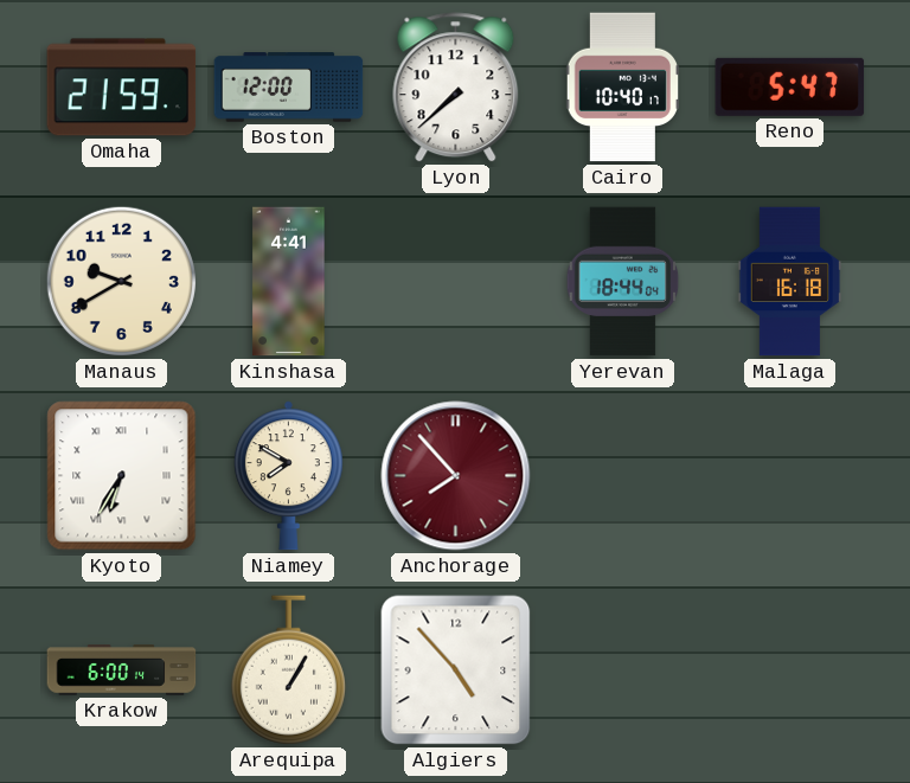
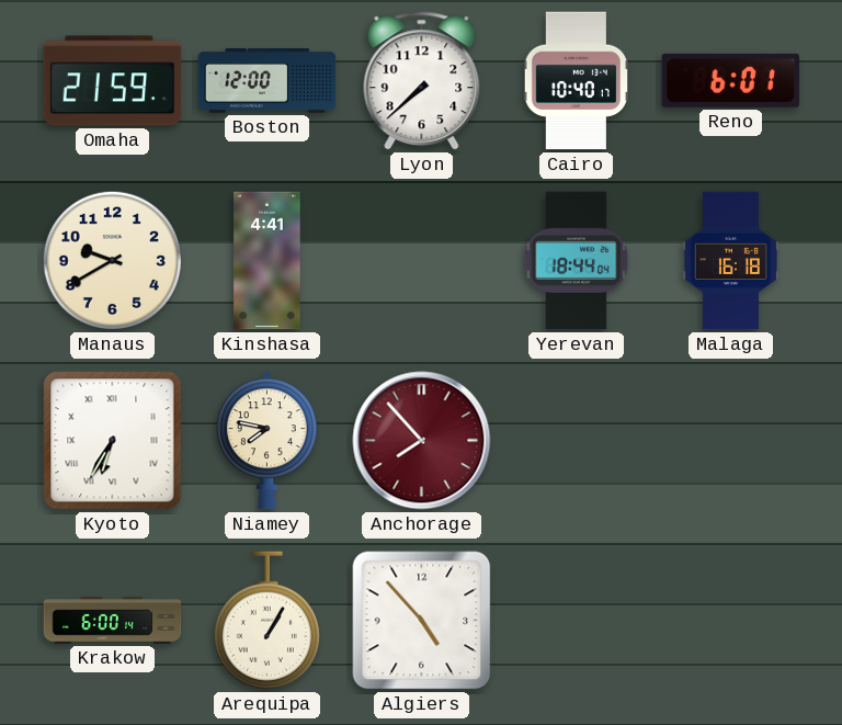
Reno: 5:47 -> 6:01 (731, 80)
Niamey: 7:50 -> 7:47 (266, 441)
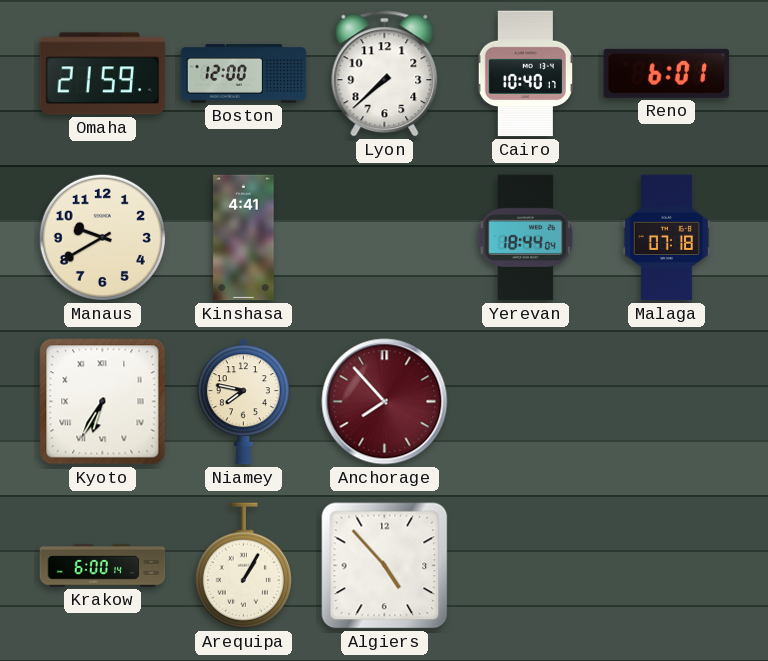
Malaga: 16:18 -> 07:18 (667, 238)
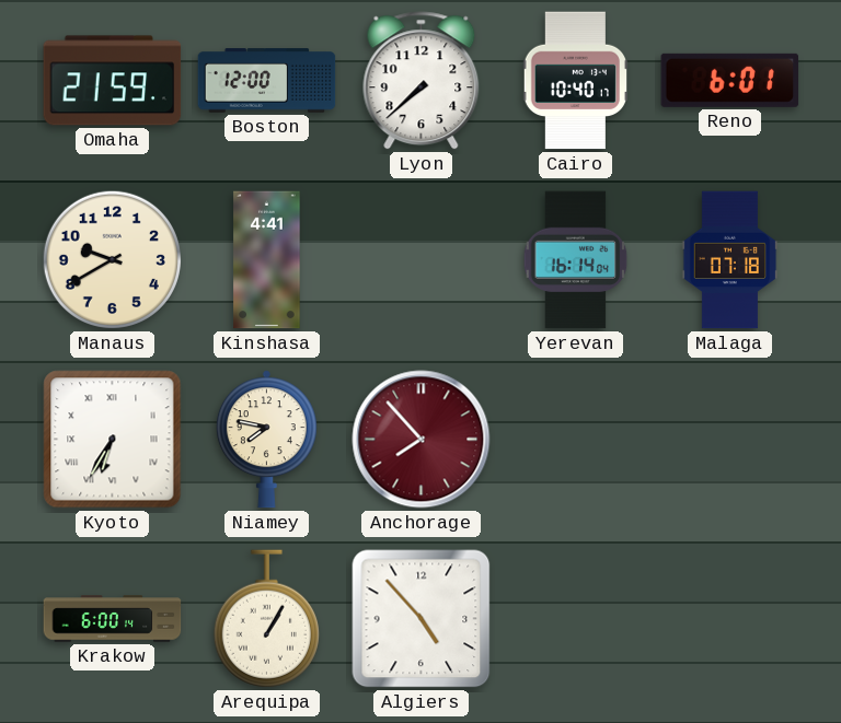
Yerevan: 18:44 -> 16:14 (576, 260)
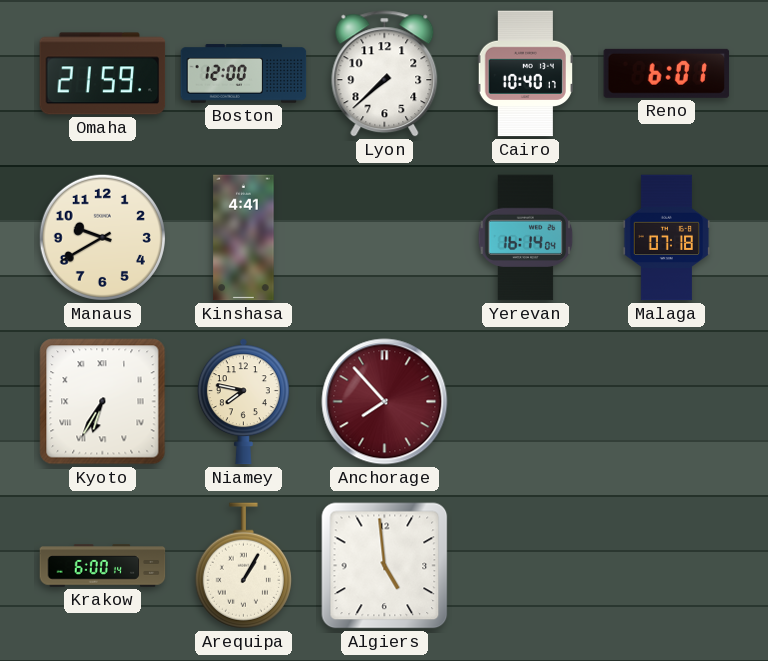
Algiers: 4:53 -> 4:59 (385, 566)
